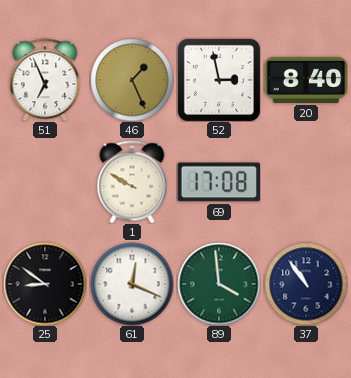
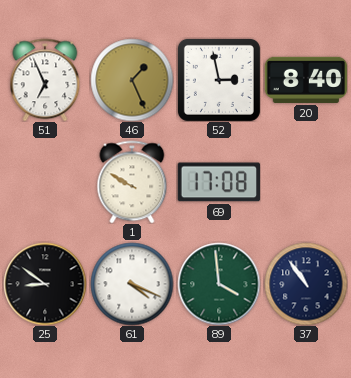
61: 12:19 -> 4:19 (132, 284)
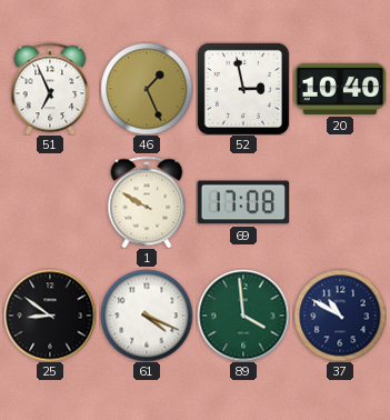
20: 8:40 -> 10:40 (340, 89)
37: 10:54 -> 10:50 (340, 316)
